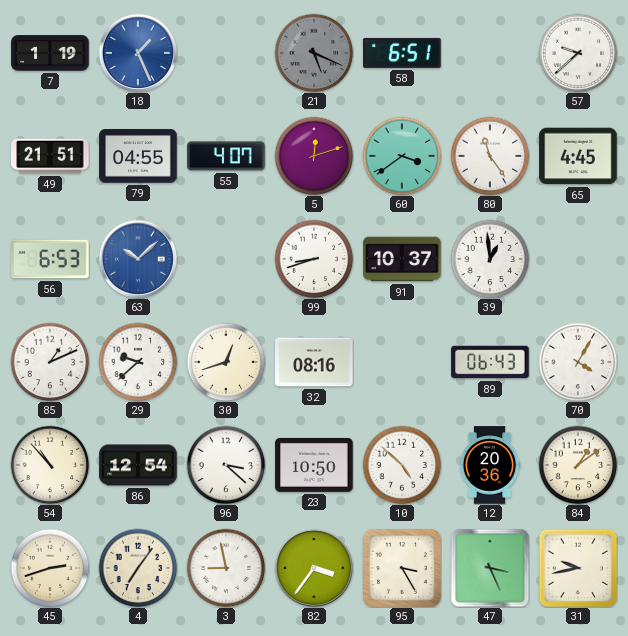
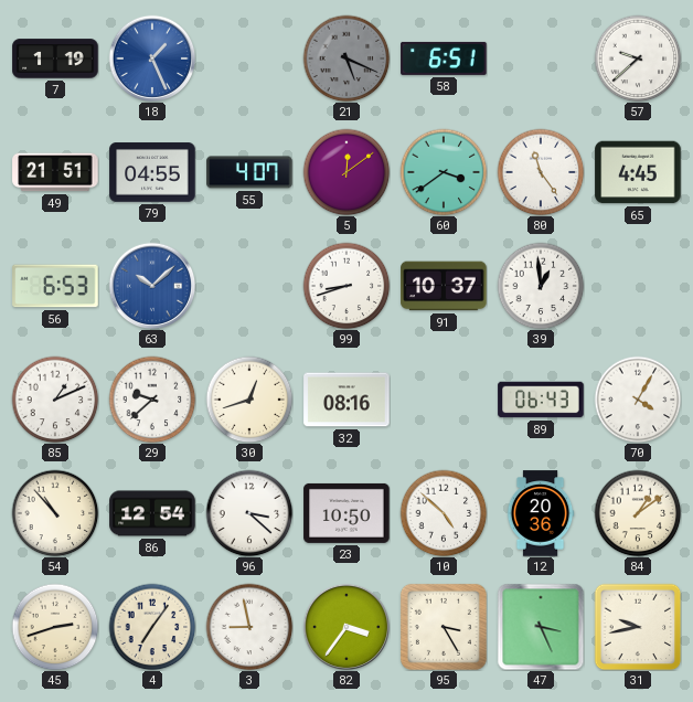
5: 12:12 -> 12:09 (346, 172)
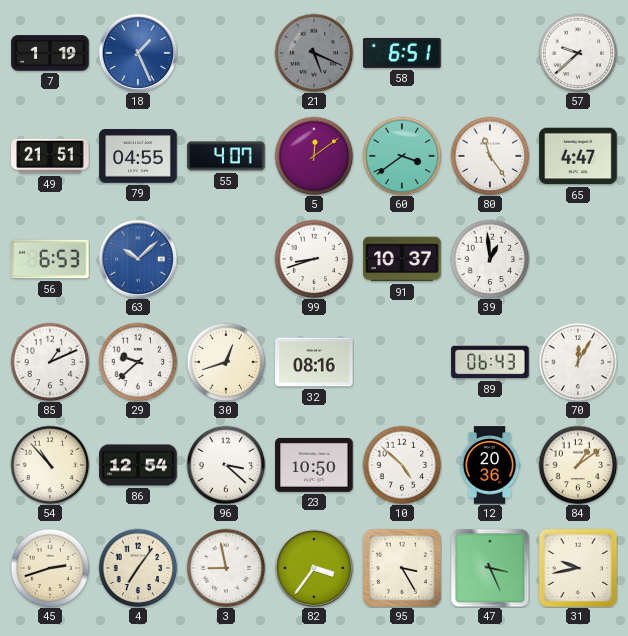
65: 4:45 -> 4:47 (578, 156)
70: 4:05 -> 12:05 (578, 362)
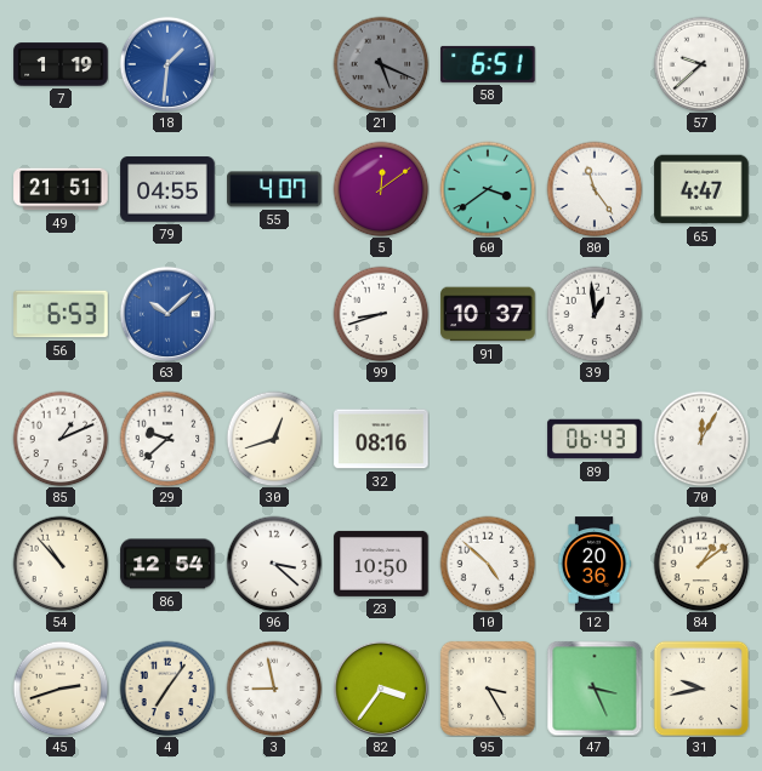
18: 1:26 -> 1:31 (167, 64)
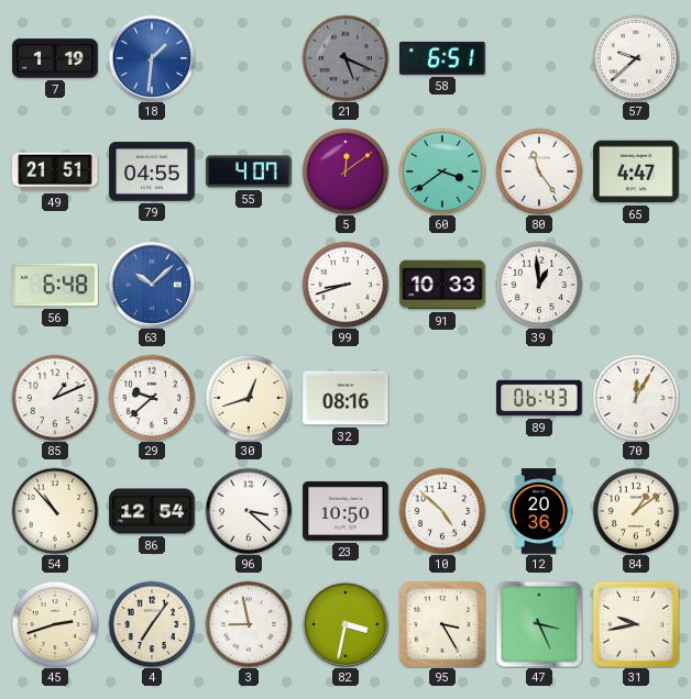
56: 6:53 -> 6:48 (55, 285)
91: 10:37 -> 10:33 (442, 285)
82: 3:36 -> 3:32 (345, 624)
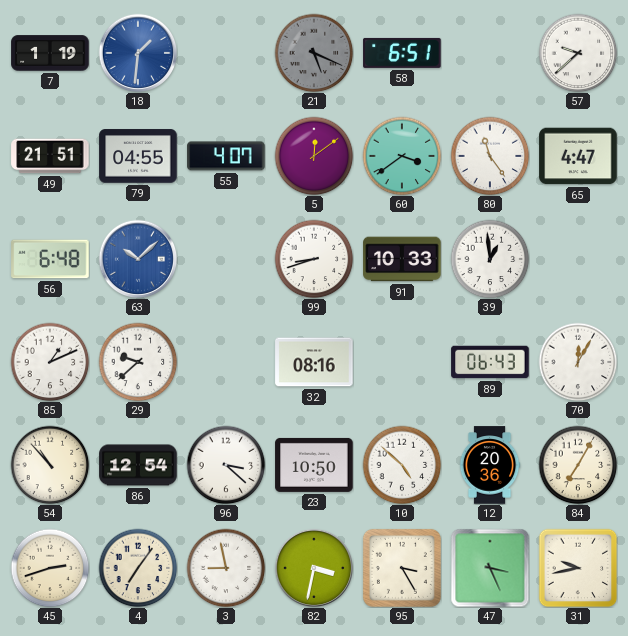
30: 12:42 -> none (249, 398)
84: 1:09 -> 7:05 (578, 465)
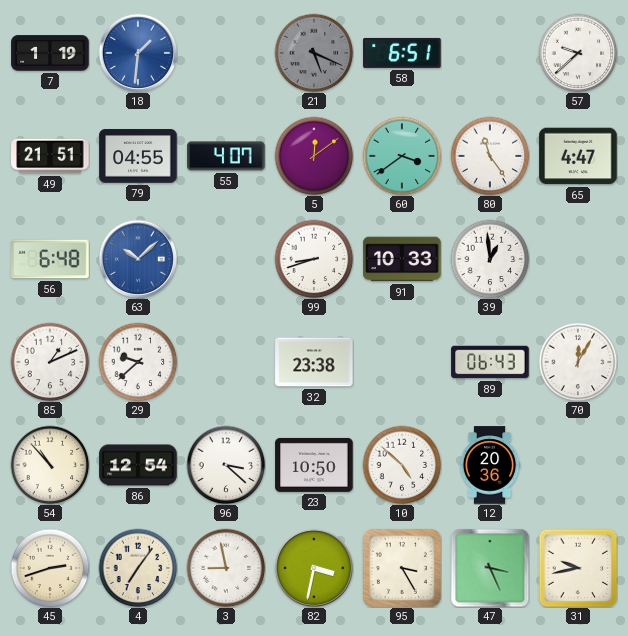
32: 08:16 -> 23:38 (314, 362)
84: 7:05 -> none (578, 465)
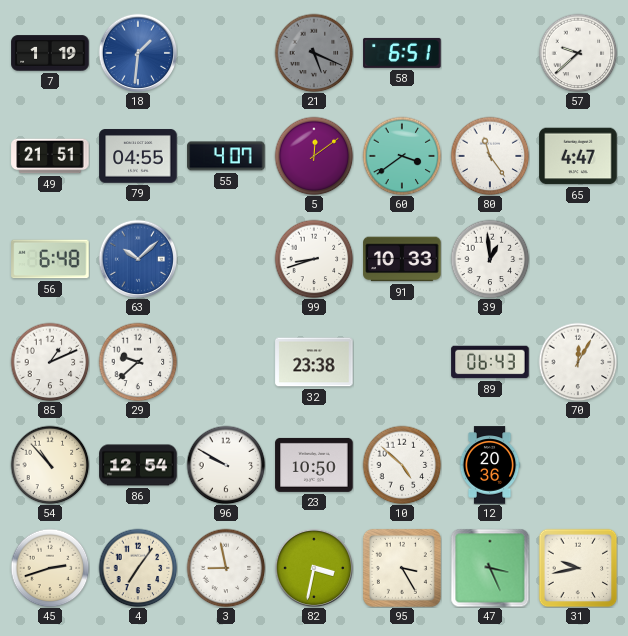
96: 3:22 -> 9:50 (226, 465)
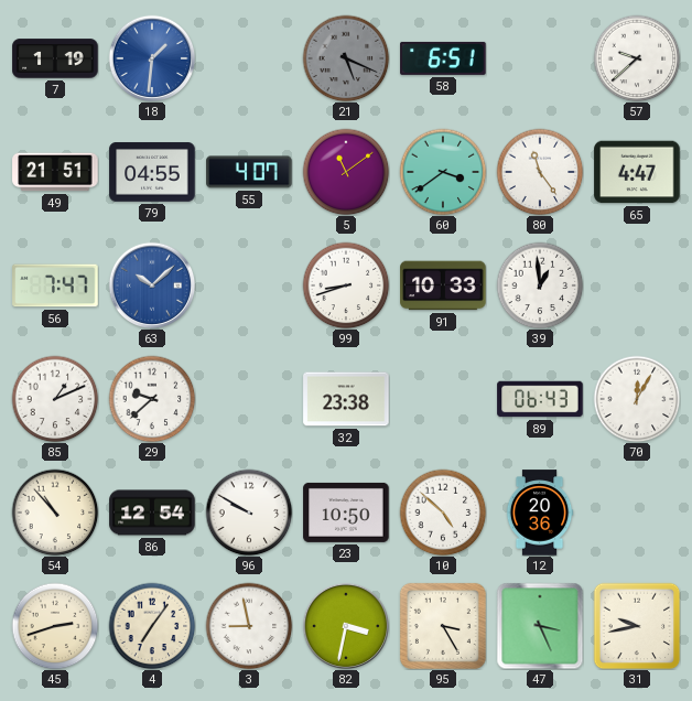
5: 12:09 -> 11:09 (346, 172)
56: 6:48 -> 7:47 (55, 285)
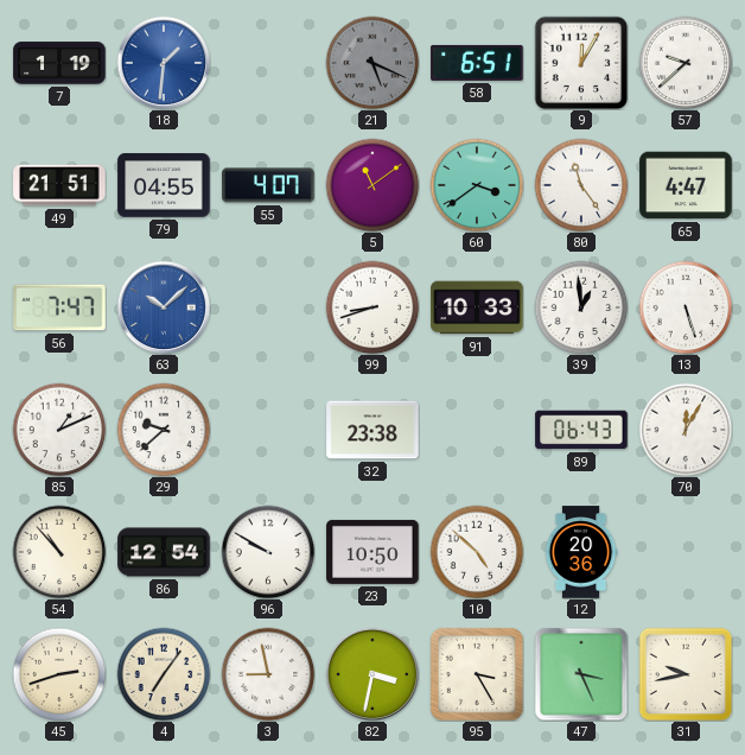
9: none -> 12:05 (581, 63)
13: none -> 5:27 (686, 307)
